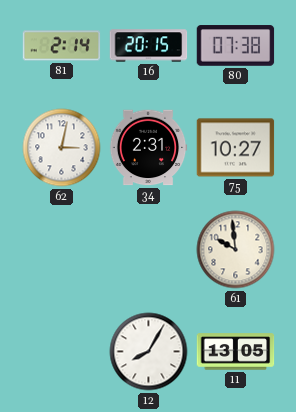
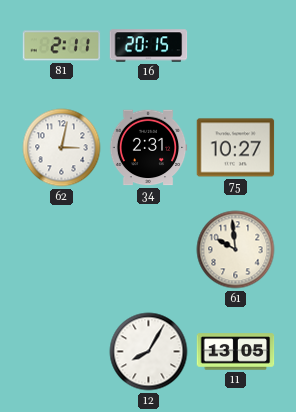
81: 2:14 -> 2:11 (62, 46)
80: 07:38 -> none (236, 46)
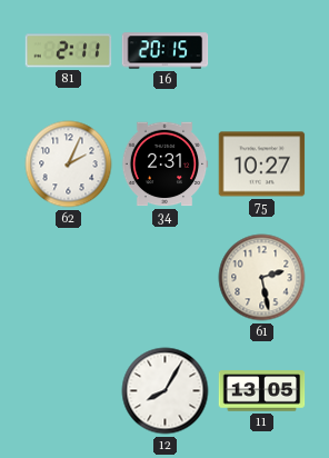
62: 3:02 -> 2:04 (69, 165)
61: 9:59 -> 2:28 (262, 278)
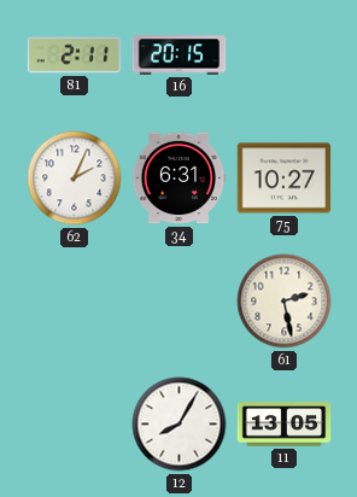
34: 2:31 -> 6:31 (178, 179)
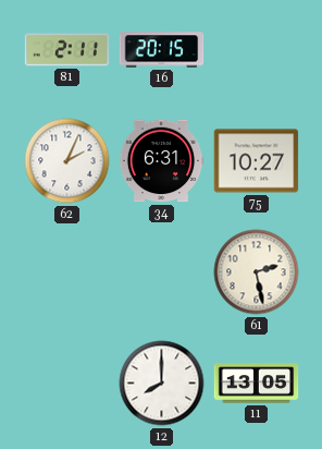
12: 8:05 -> 8:00 (162, 384)
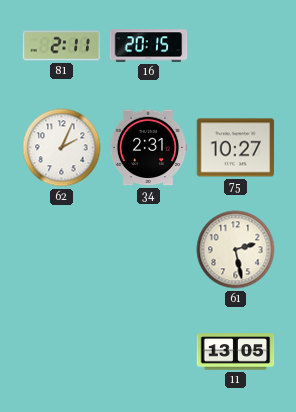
34: 6:31 -> 2:31 (148, 148)
12: 8:00 -> none (162, 384)
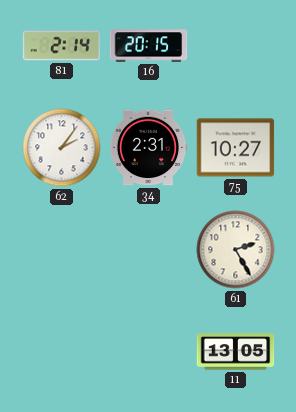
81: 2:11 -> 2:14 (62, 46)
62: 2:04 -> 2:06 (62, 148)
61: 2:28 -> 2:25 (236, 250)
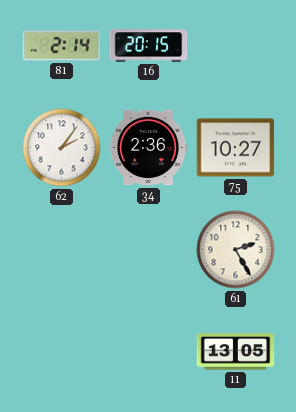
34: 2:31 -> 2:36 (148, 148)
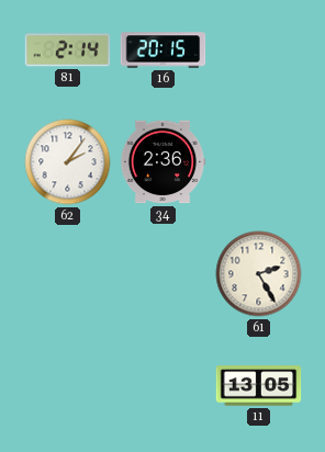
75: 10:27 -> none (236, 148)
